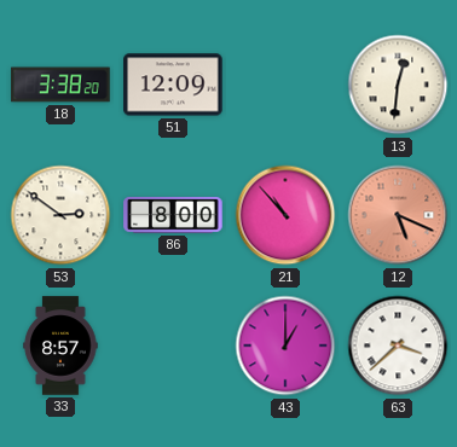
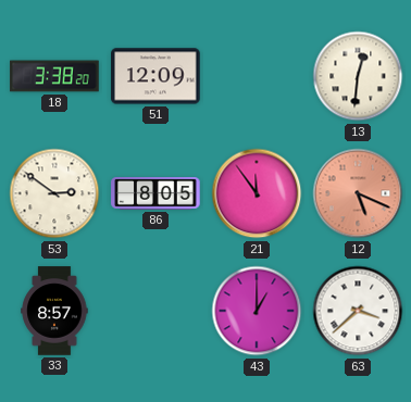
86: 8:00 -> 8:05 (155, 193)
21: 10:53 -> 11:54 (257, 193)
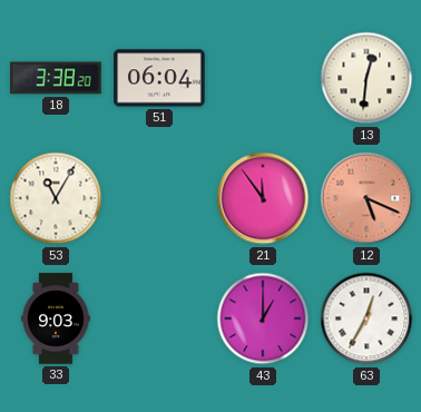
51: 12:09 -> 06:04 (159, 78)
53: 2:51 -> 11:05 (56, 198)
86: 8:05 -> none (155, 193)
33: 8:57 -> 9:03 (56, 318)
63: 3:38 -> 12:35 (366, 318)
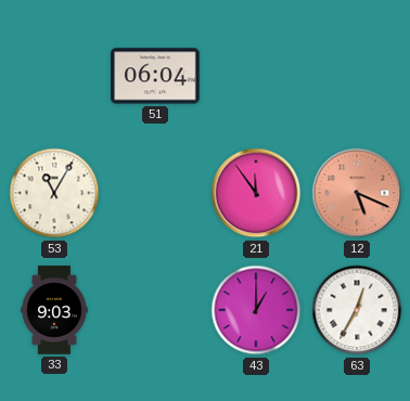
18: 3:38 -> none (56, 78)
13: 12:31 -> none (366, 78)
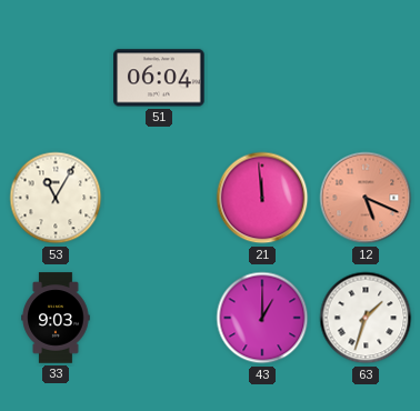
21: 11:54 -> 11:59 (262, 198)
63: 12:35 -> 1:33 (366, 318)
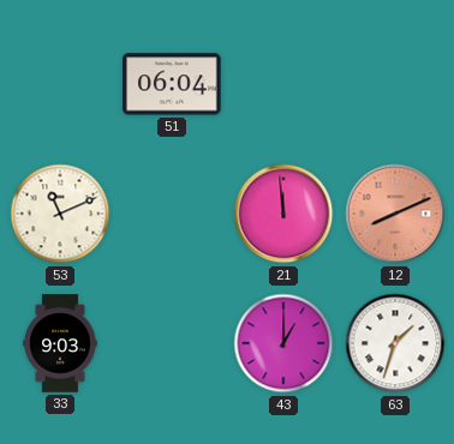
53: 11:05 -> 11:11 (60, 214)
12: 5:19 -> 8:11 (395, 214)
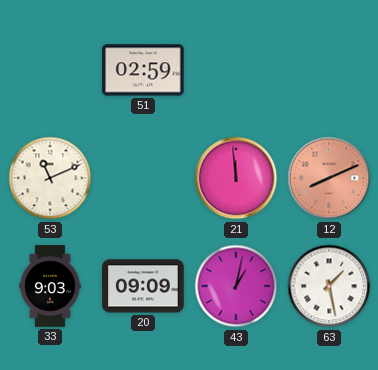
51: 06:04 -> 02:59 (143, 70)
20: none -> 09:09 (143, 286)
43: 1:00 -> 1:02 (236, 286)
63: 1:33 -> 1:28 (329, 286)
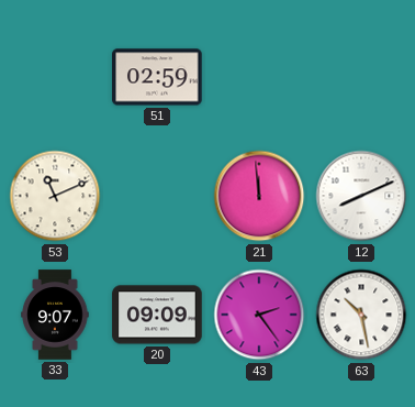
12 dial: salmon -> white (361, 196)
33: 9:03 -> 9:07 (55, 315)
43: 1:02 -> 2:24 (259, 315)
63: 1:28 -> 10:28 (361, 315)
